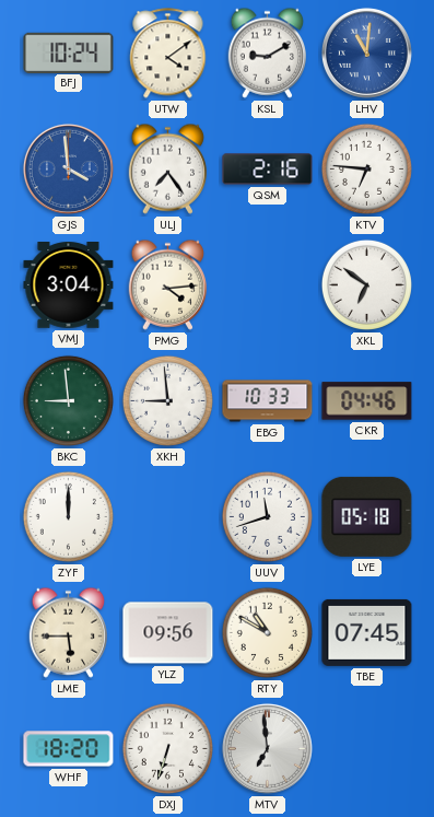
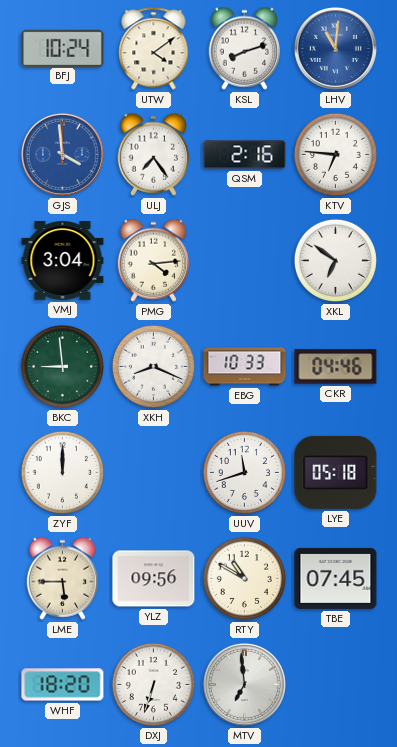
KSL: 9:10 -> 8:12 (245, 48)
XKH: 8:59 -> 8:19 (153, 366)
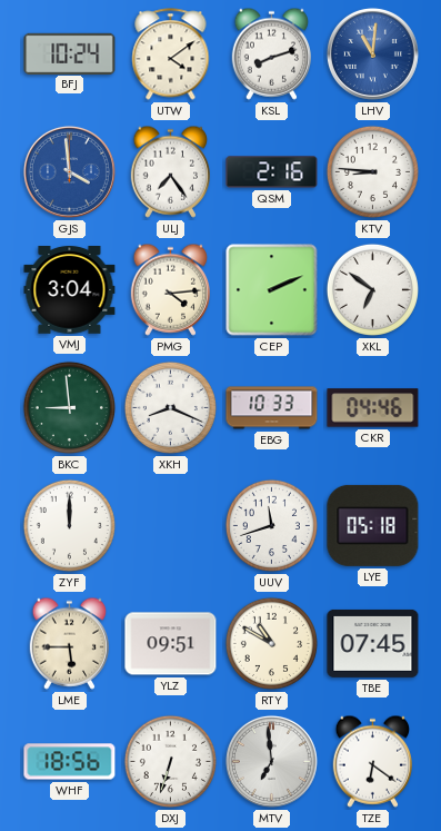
KTV: 6:46 -> 8:46 (372, 171)
CEP: none -> 2:11 (272, 290)
YLZ: 09:56 -> 09:51 (171, 644)
WHF: 18:20 -> 18:56 (70, 762)
TZE: none -> 6:21 (373, 761)
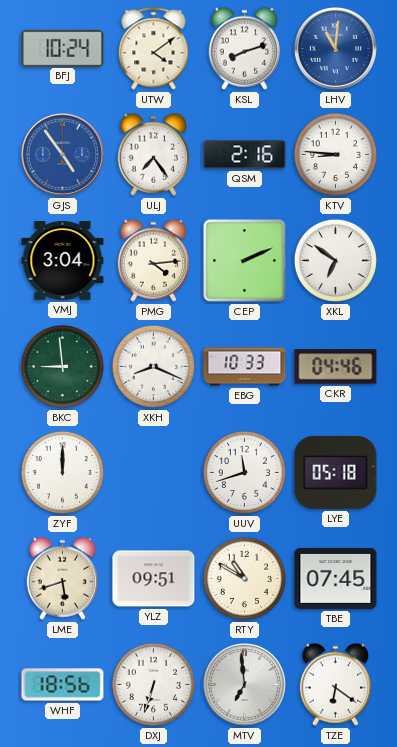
GJS: 3:59 -> 4:54 (62, 154)
LME: 5:45 -> 5:42 (63, 578)
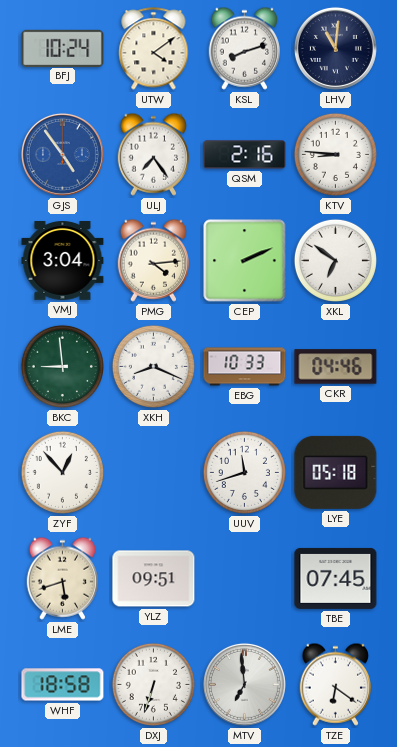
LHV dial: blue -> navy (335, 48)
ZYF: 12:00 -> 12:53 (62, 472)
RTY: 10:50 -> none (244, 578)
WHF: 18:56 -> 18:58 (63, 685)
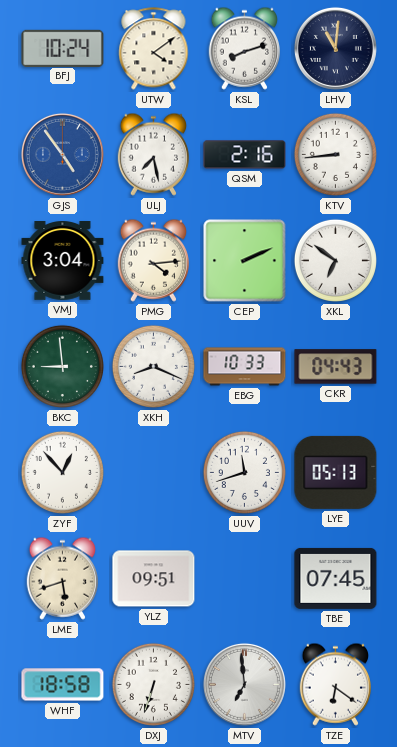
ULJ: 7:24 -> 7:28 (154, 154)
KTV: 8:46 -> 8:44 (335, 154)
CKR: 04:46 -> 04:43 (336, 367)
LYE: 05:18 -> 05:13 (336, 472)
